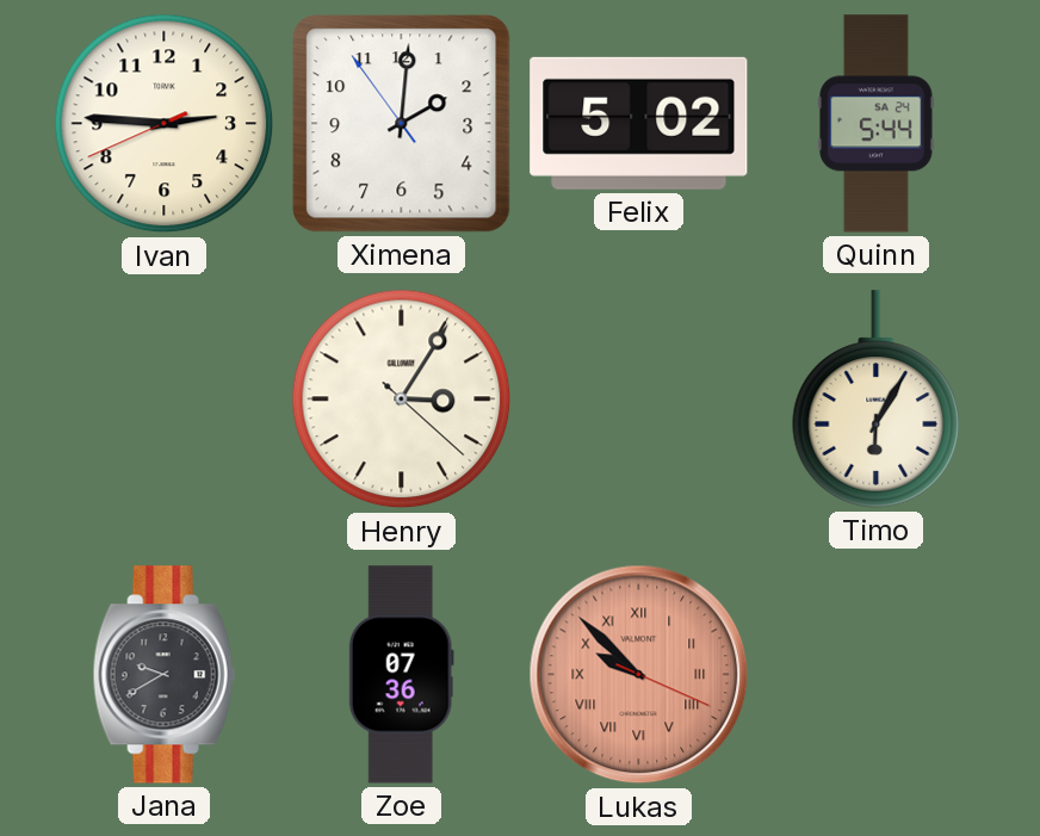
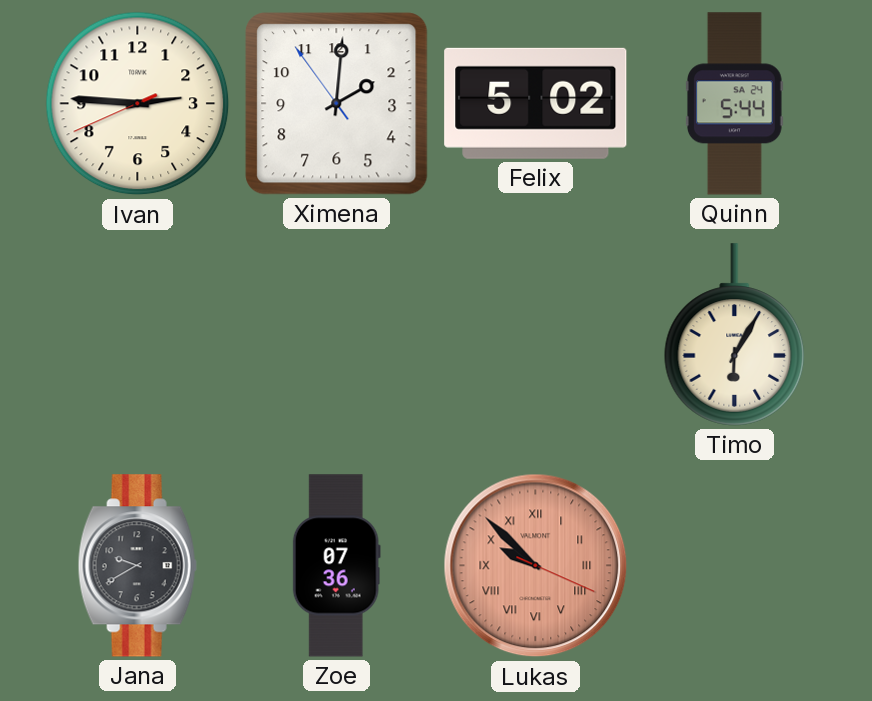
Henry: 3:05 -> none (402, 400)
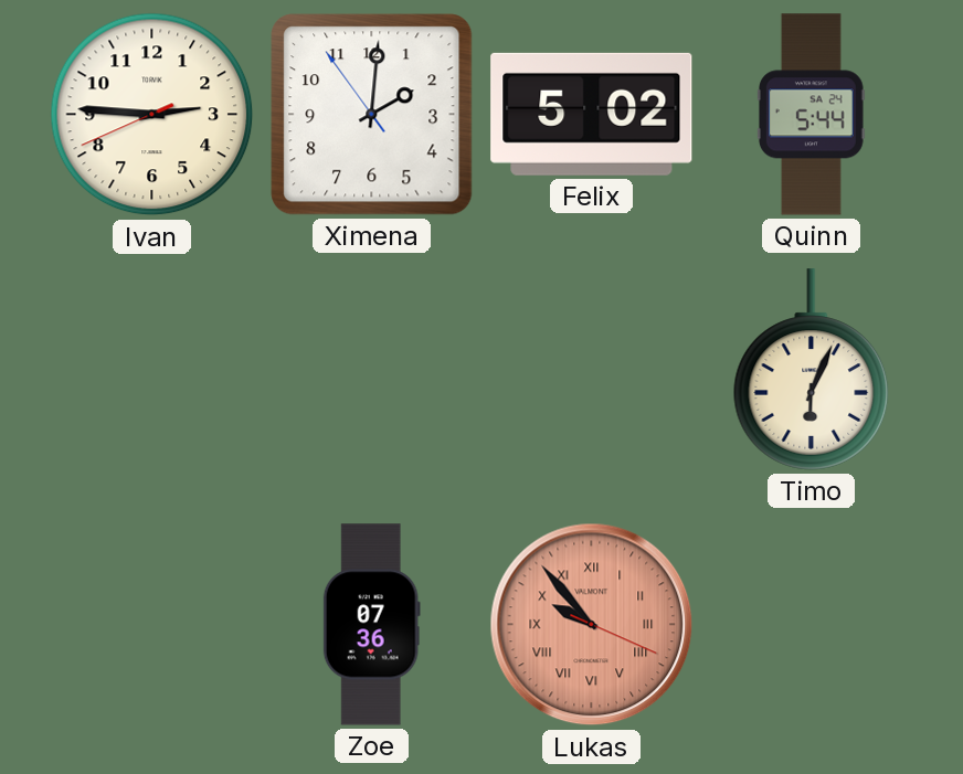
Timo: 6:05 -> 6:04 (812, 370)
Jana: 9:40 -> none (137, 566)
Lukas: 9:52 -> 9:53 (592, 625)
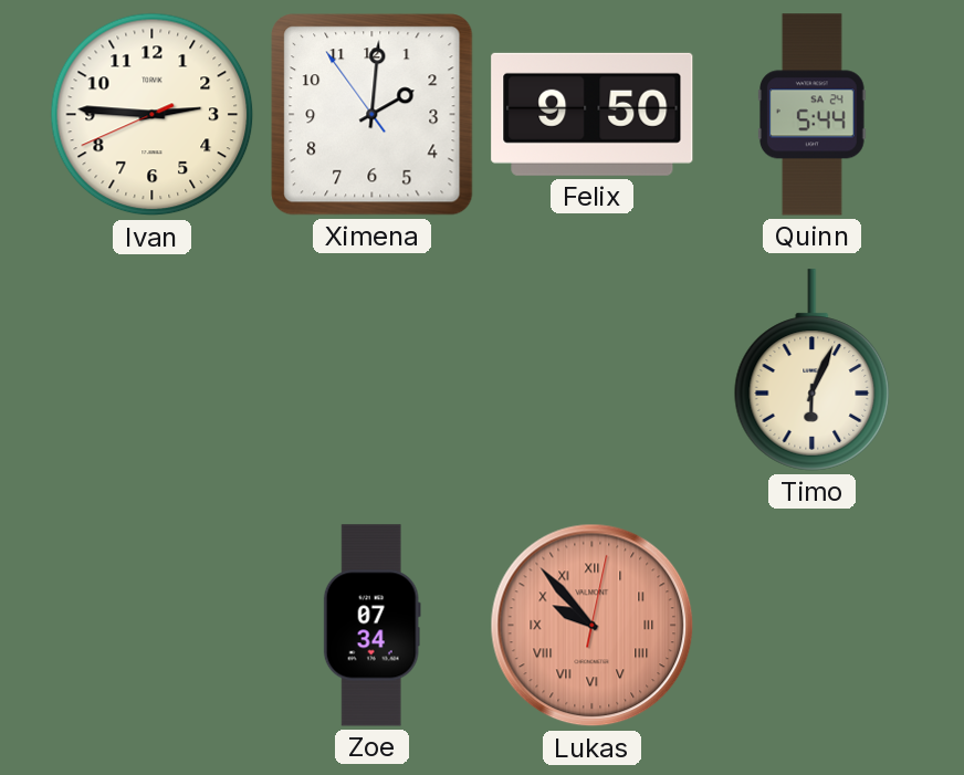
Felix: 5:02 -> 9:50 (593, 114)
Zoe: 07:36 -> 07:34 (371, 626)
Lukas: 9:53:19 -> 9:53:02 (593, 626)
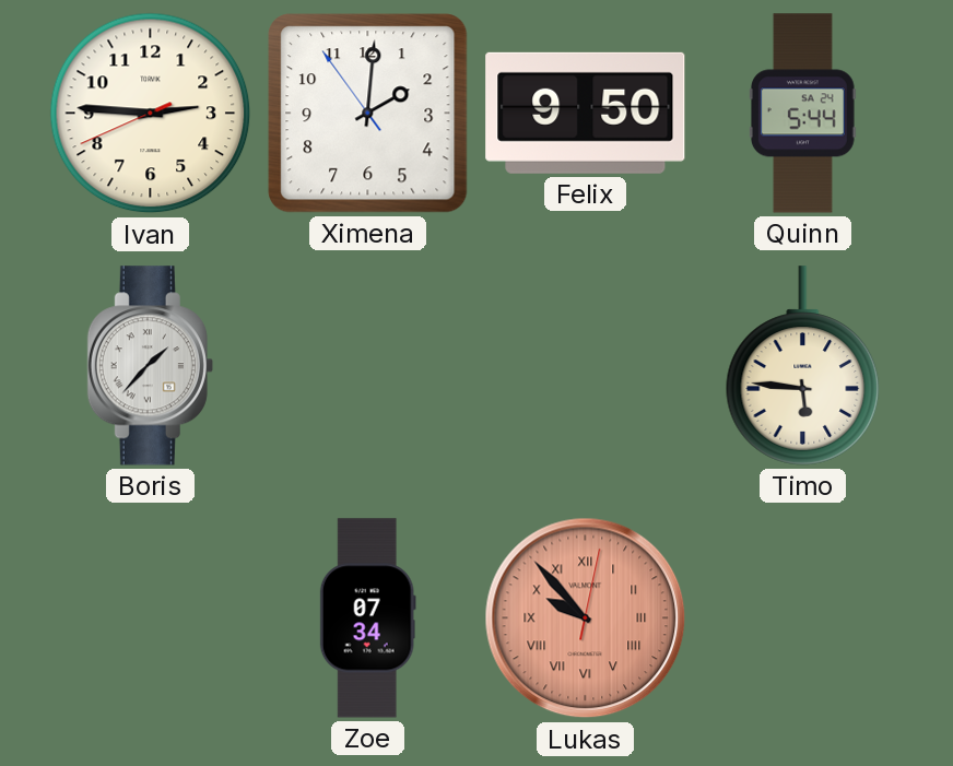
Boris: none -> 1:37 (150, 366)
Timo: 6:04 -> 5:46 (803, 366)
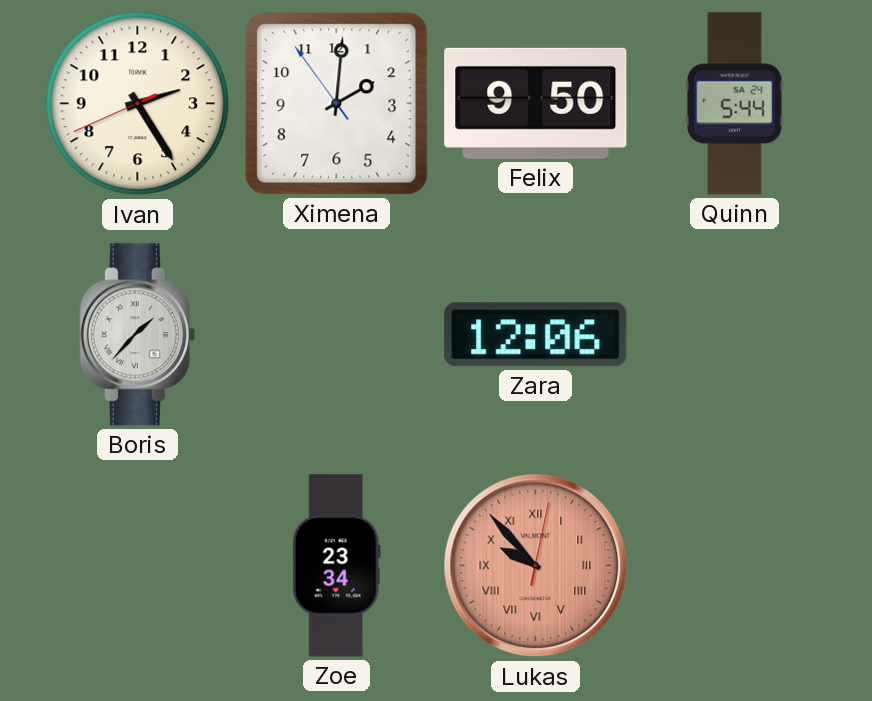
Ivan: 2:45 -> 2:24 (138, 104)
Zara: none -> 12:06 (536, 335)
Timo: 5:46 -> none (803, 366)
Zoe: 07:34 -> 23:34 (336, 566)
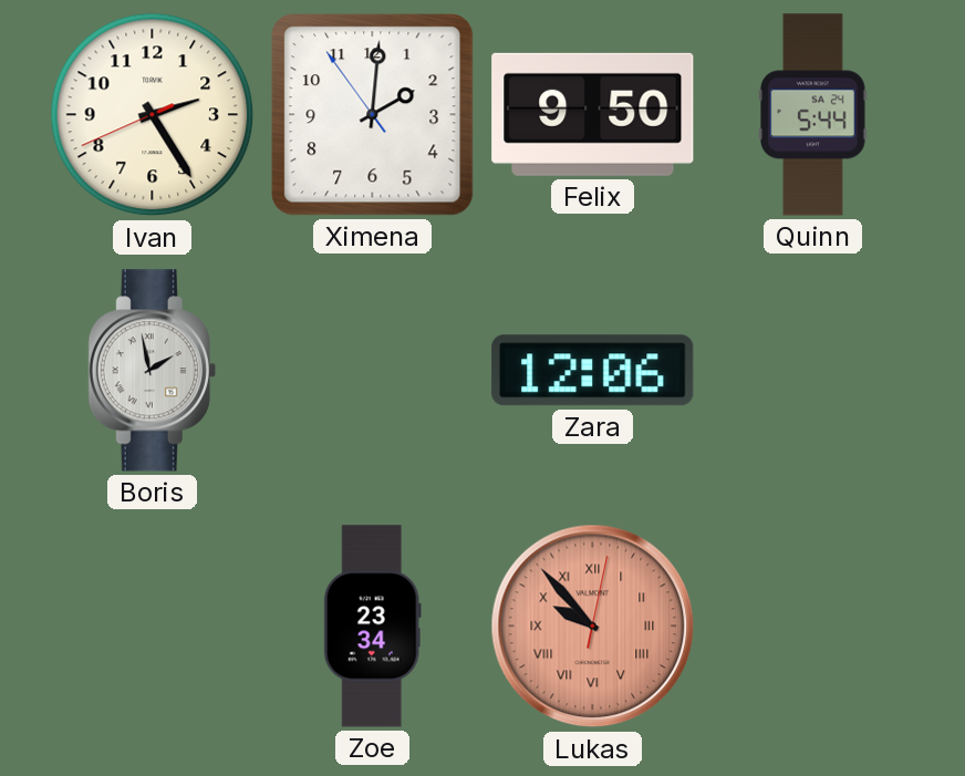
Boris: 1:37 -> 1:58 (152, 371)
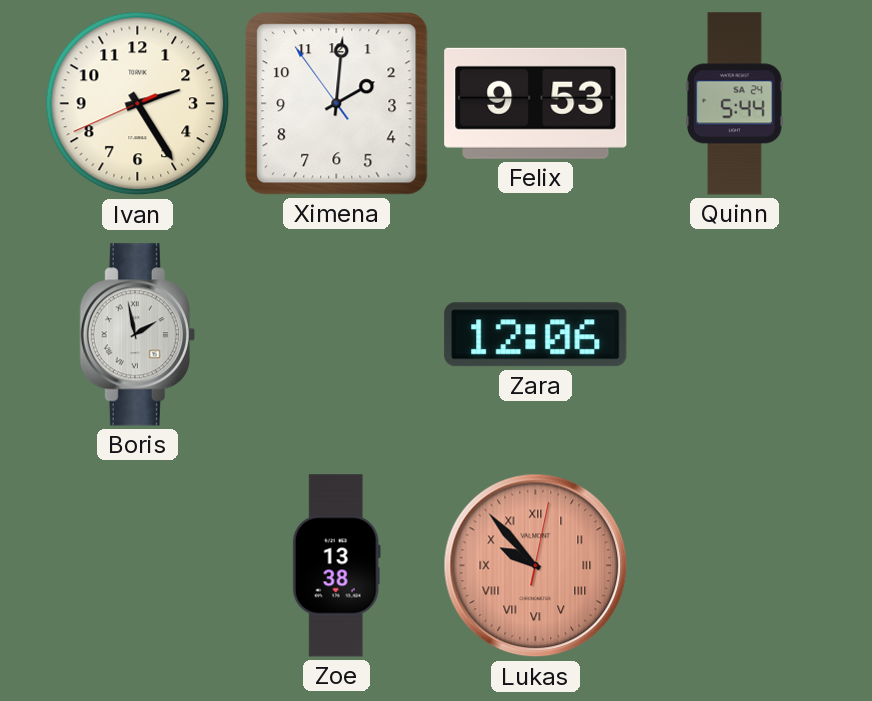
Felix: 9:50 -> 9:53 (536, 103)
Zoe: 23:34 -> 13:38 (336, 566)
